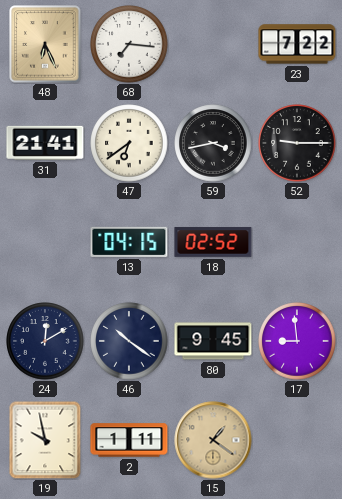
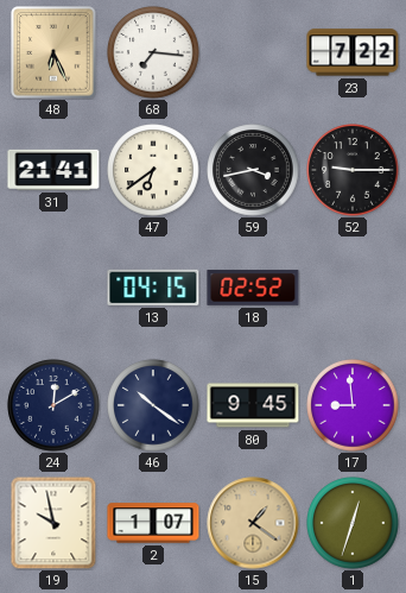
2: 1:11 -> 1:07 (153, 523)
1: none -> 12:33 (353, 523)
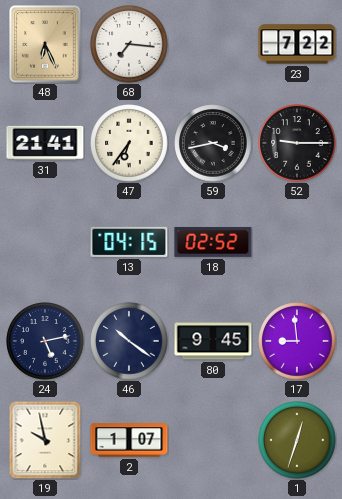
47: 6:39 -> 6:36 (129, 143)
24: 12:10 -> 5:13 (45, 341)
15: 1:21 -> none (253, 523)
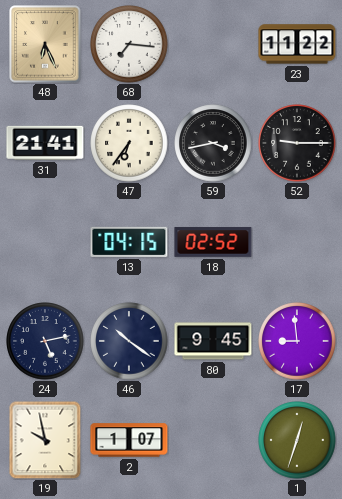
23: 7:22 -> 11:22 (297, 44)
